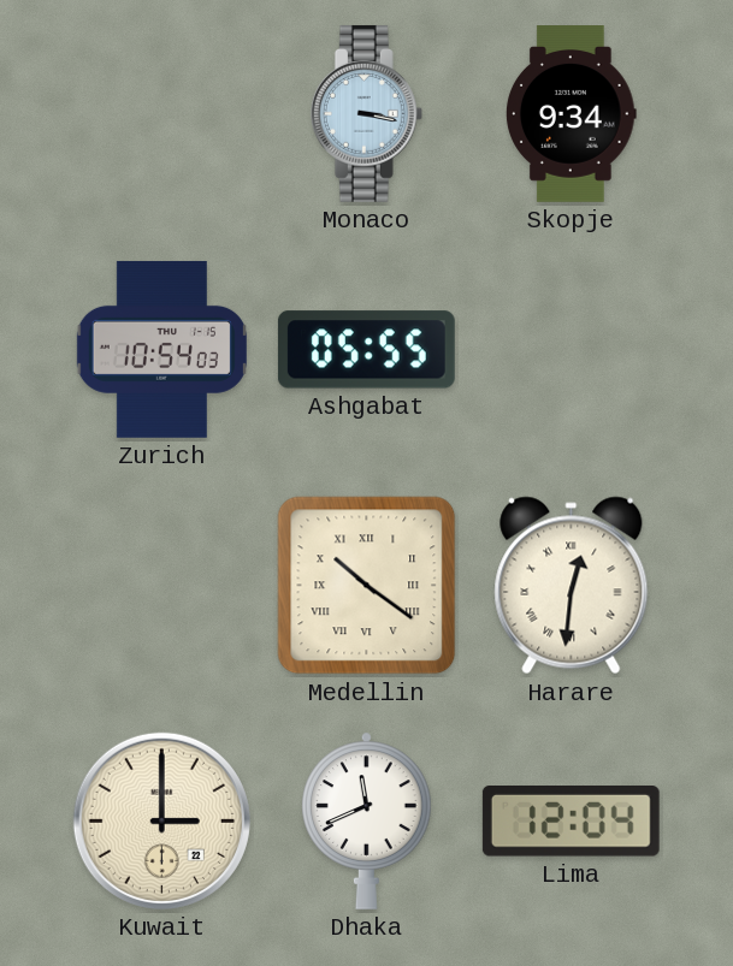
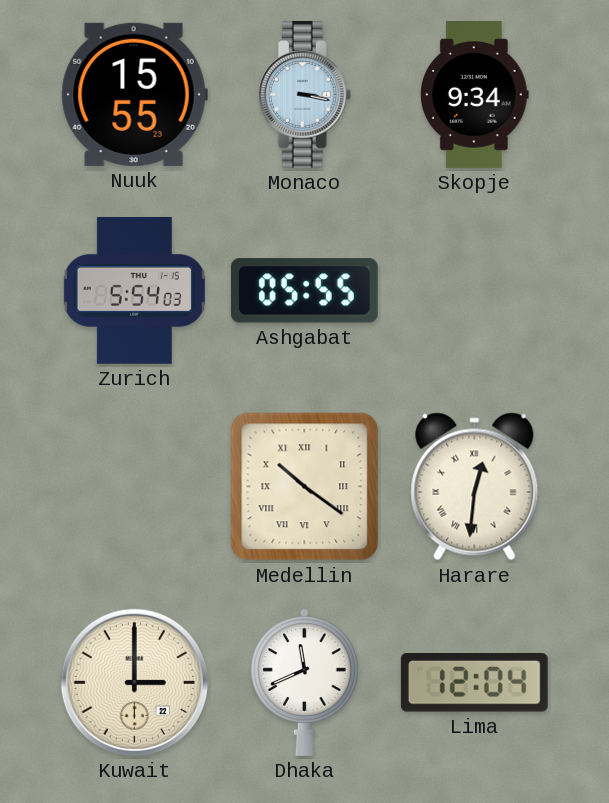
Nuuk: none -> 15:55 (134, 94)
Zurich: 10:54 -> 5:54 (134, 290)
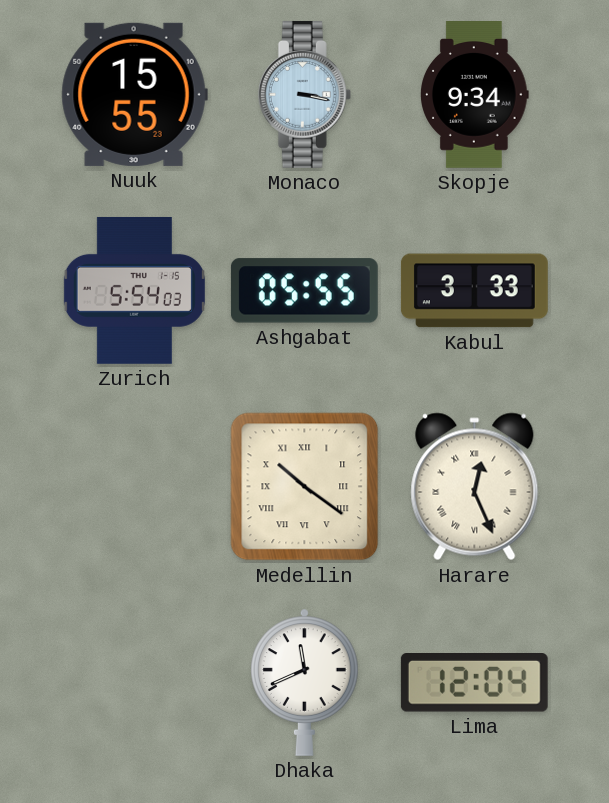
Kabul: none -> 3:33 (474, 291)
Harare: 12:31 -> 12:26 (475, 487)
Kuwait: 3:00 -> none (134, 682)
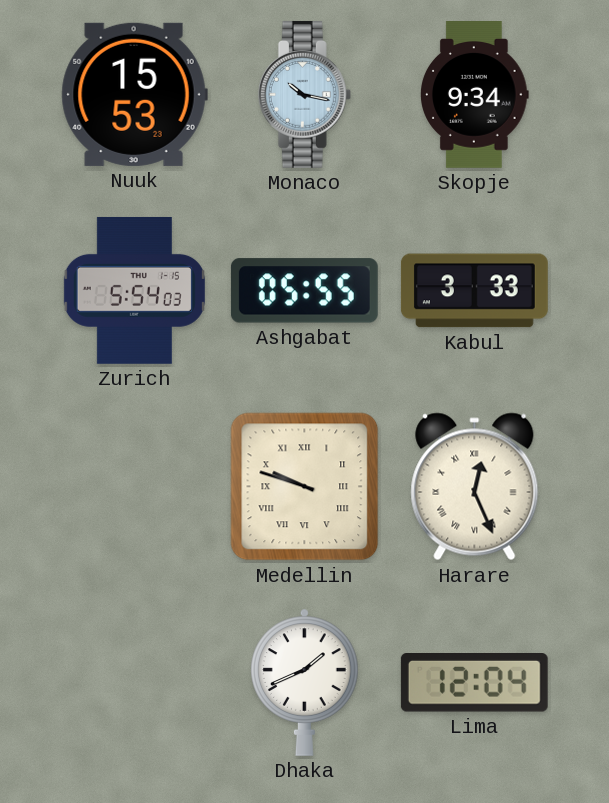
Nuuk: 15:55 -> 15:53 (134, 94)
Monaco: 3:17 -> 10:17 (304, 94)
Medellin: 10:21 -> 9:48 (305, 487)
Dhaka: 11:41 -> 1:41 (305, 682)
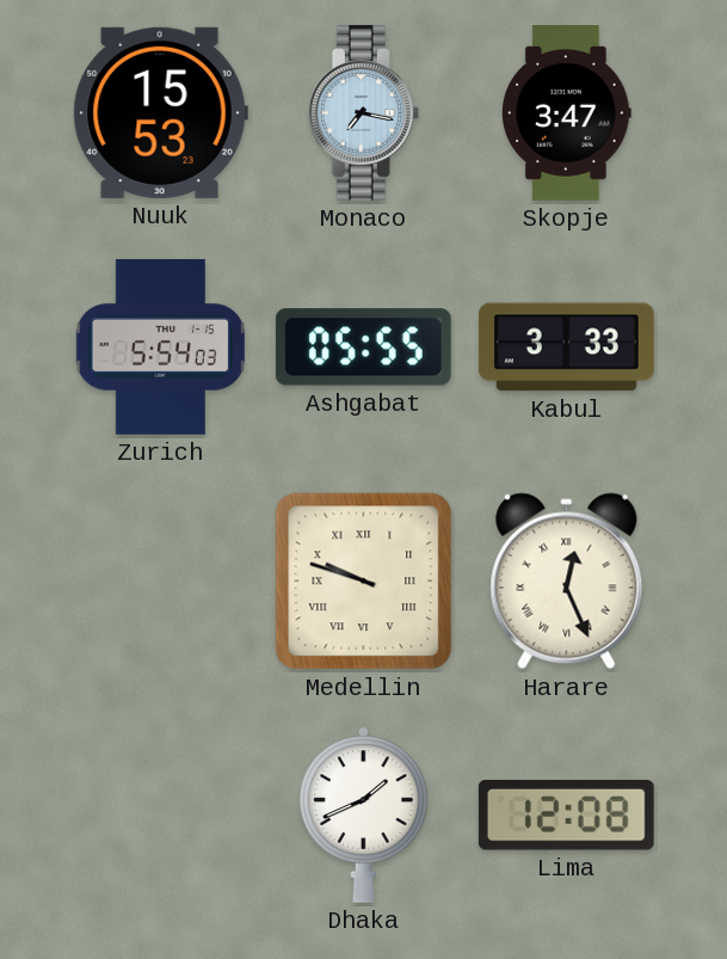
Monaco: 10:17 -> 7:17 (363, 112)
Skopje: 9:34 -> 3:47 (567, 113)
Lima: 12:04 -> 12:08 (566, 816)
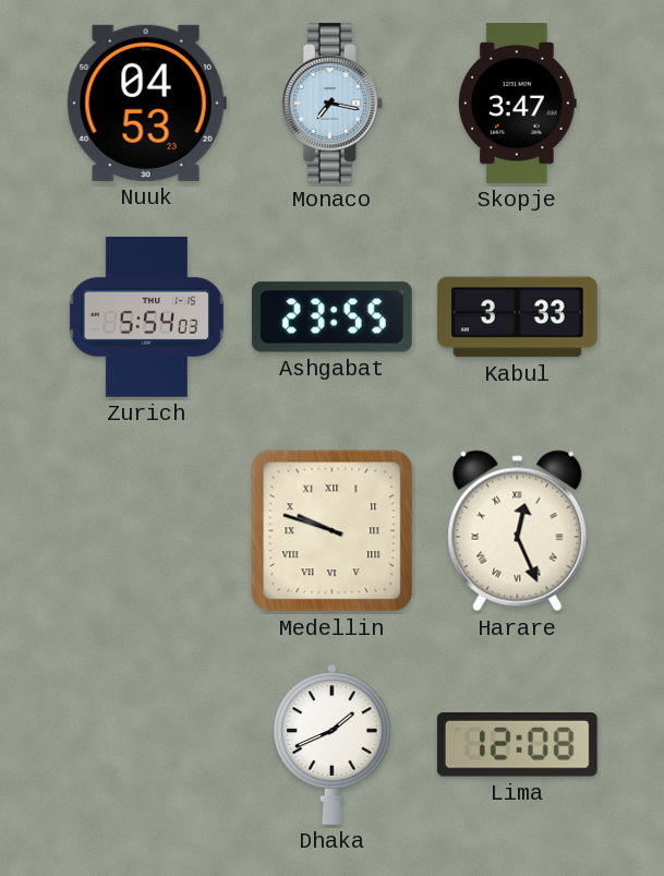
Nuuk: 15:53 -> 04:53 (146, 103)
Ashgabat: 05:55 -> 23:55 (331, 317)
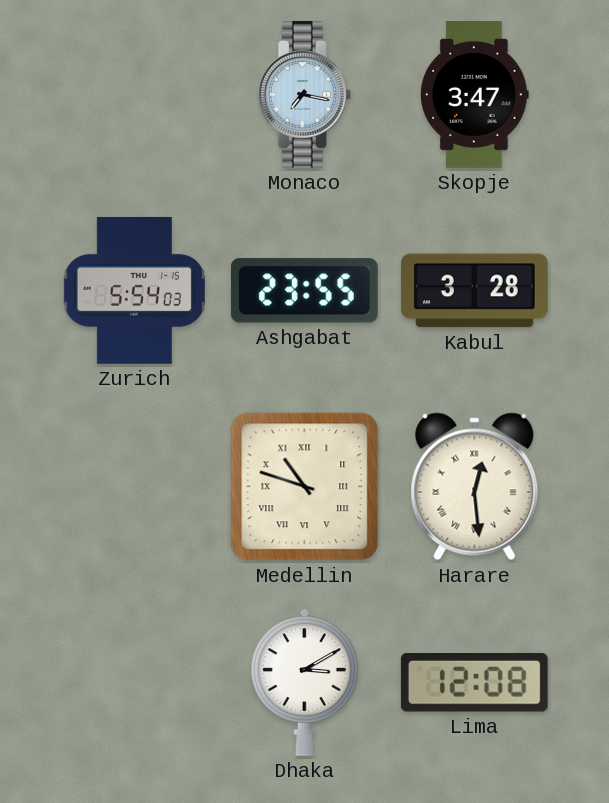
Nuuk: 04:53 -> none (146, 103)
Kabul: 3:33 -> 3:28 (474, 291)
Medellin: 9:48 -> 10:48 (305, 487)
Harare: 12:26 -> 12:29 (475, 487)
Dhaka: 1:41 -> 3:10 (305, 682)
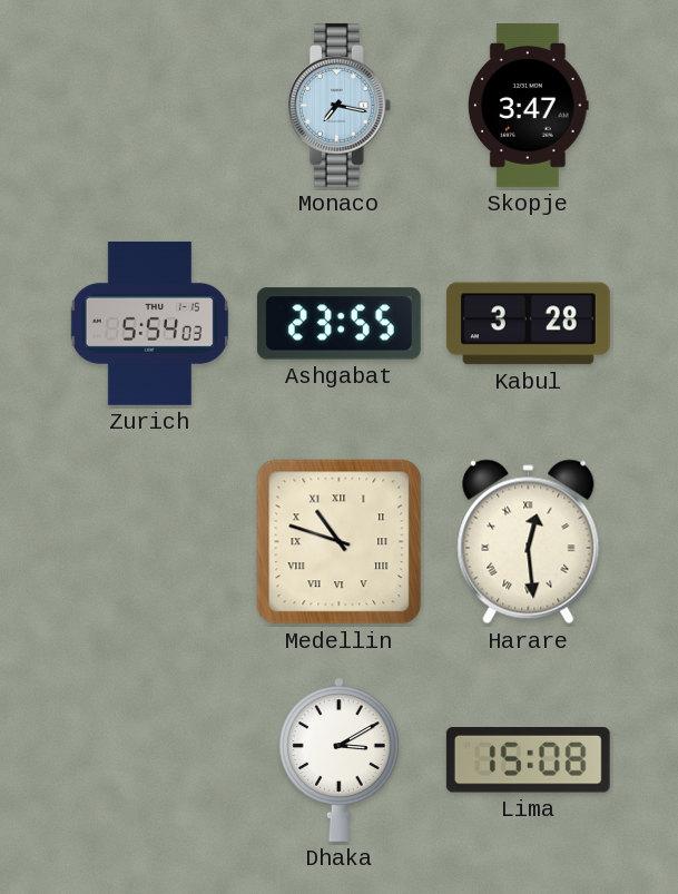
Lima: 12:08 -> 15:08 (528, 760)
